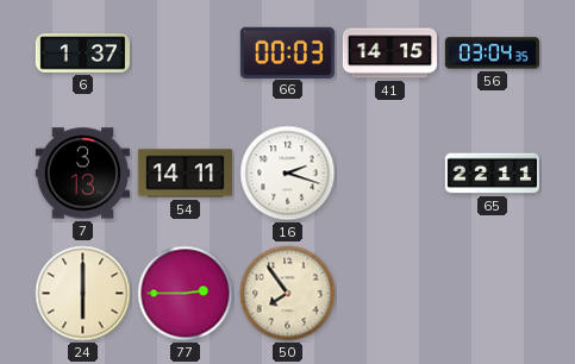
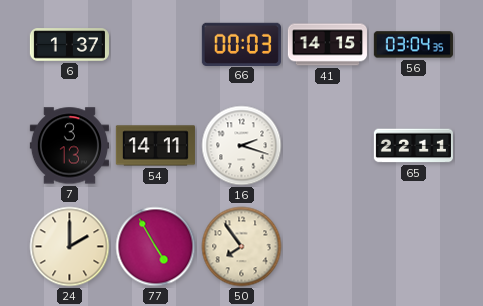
24: 6:00 -> 2:00 (70, 247)
77: 2:45 -> 4:55 (156, 247)
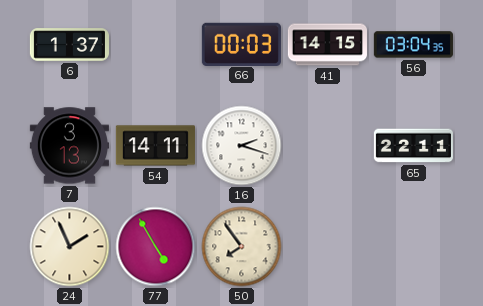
24: 2:00 -> 1:56 (70, 247)
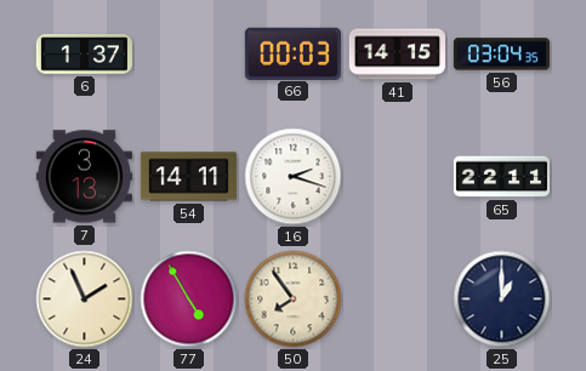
25: none -> 1:00 (502, 299)
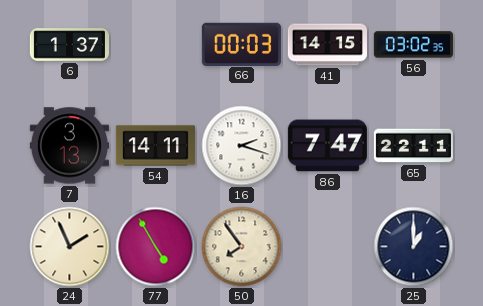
56: 03:04 -> 03:02 (413, 45)
86: none -> 7:47 (327, 146)
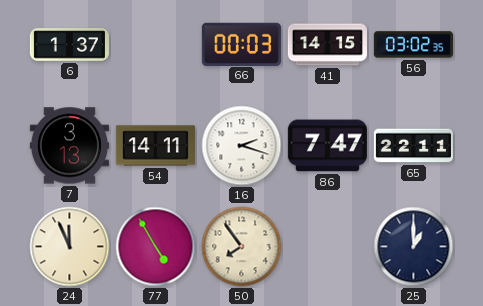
24: 1:56 -> 11:56 (70, 247)
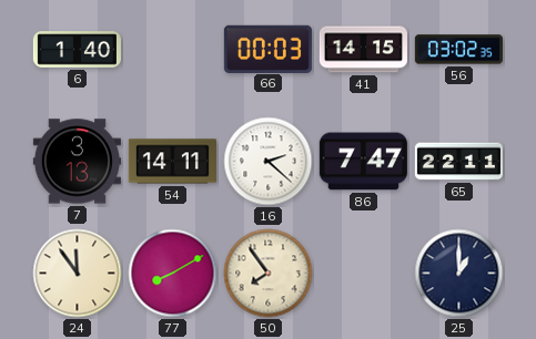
6: 1:37 -> 1:40 (77, 50)
16: 2:18 -> 2:22 (269, 162)
24: 11:56 -> 11:54 (78, 274)
77: 4:55 -> 8:10 (173, 274)
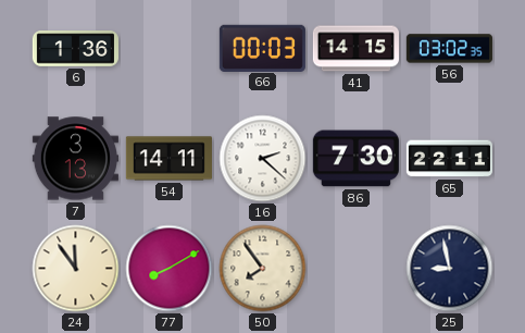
6: 1:40 -> 1:36 (75, 49)
86: 7:47 -> 7:30 (355, 159)
25: 1:00 -> 8:58 (450, 269)
